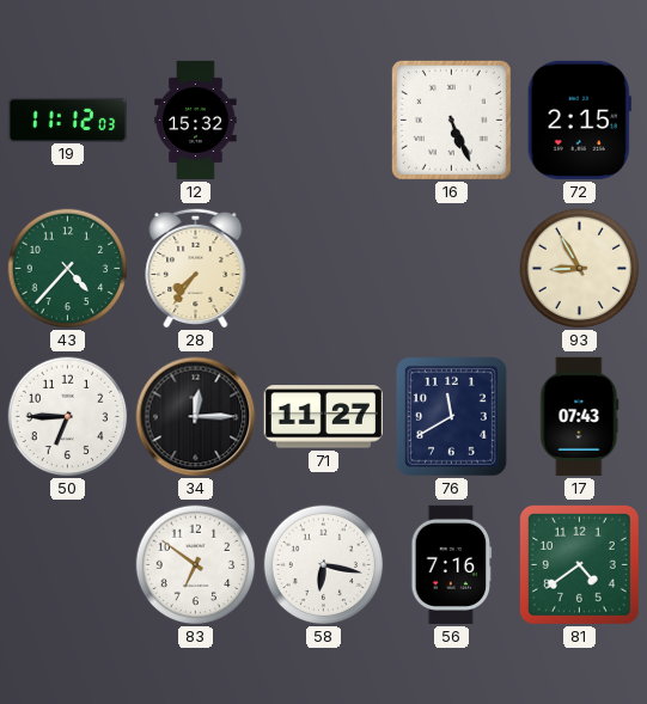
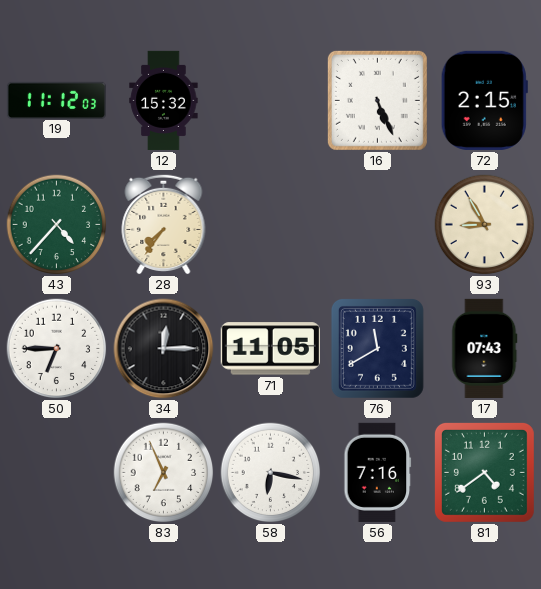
71: 11:27 -> 11:05 (270, 349)
83: 6:51 -> 6:56 (164, 473)
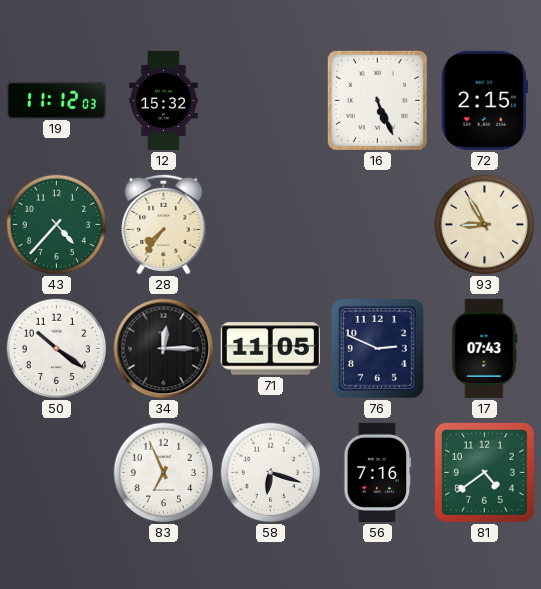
50: 6:45 -> 10:21 (57, 349)
76: 11:40 -> 2:49 (377, 348)
58: 6:17 -> 6:18 (271, 473)
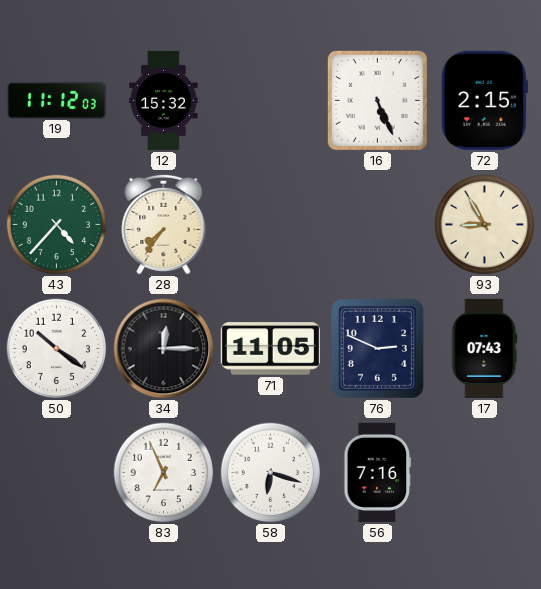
81: 4:39 -> none (484, 472)
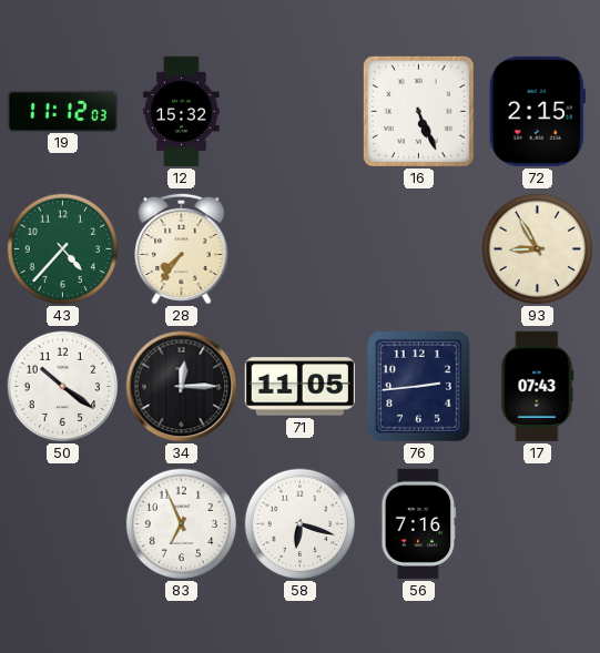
76: 2:49 -> 2:44 (418, 386)
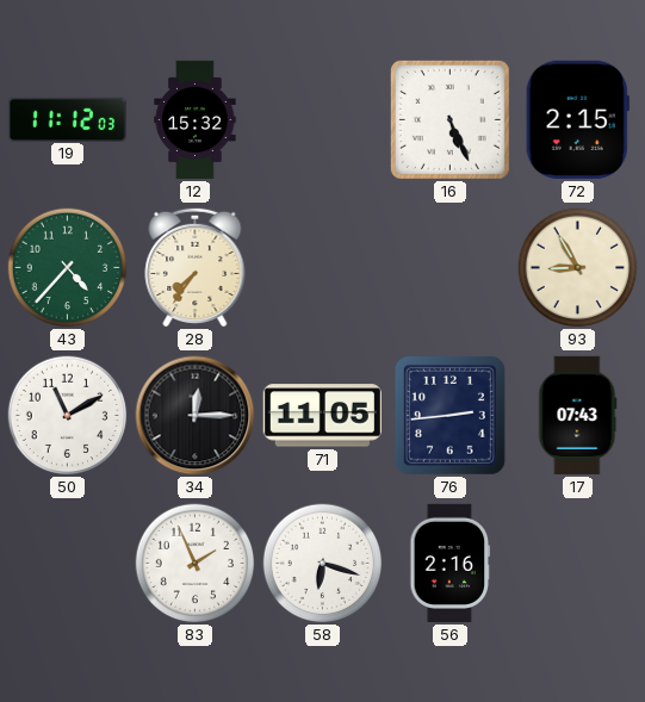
50: 10:21 -> 11:10 (68, 416)
83: 6:56 -> 1:56 (196, 564)
56: 7:16 -> 2:16 (451, 563)
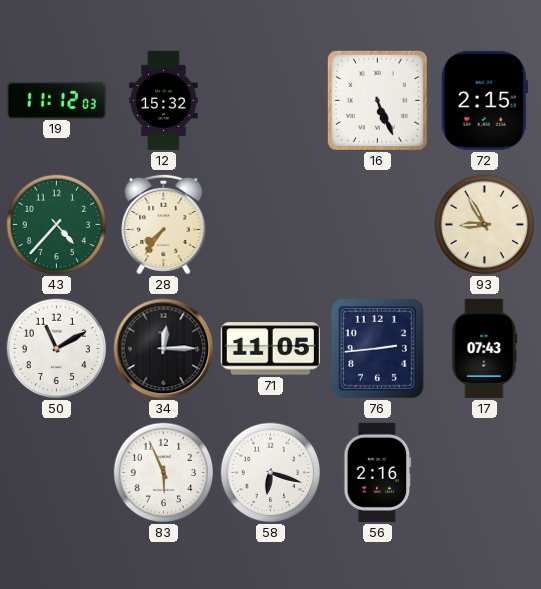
83: 1:56 -> 5:56 (164, 473)
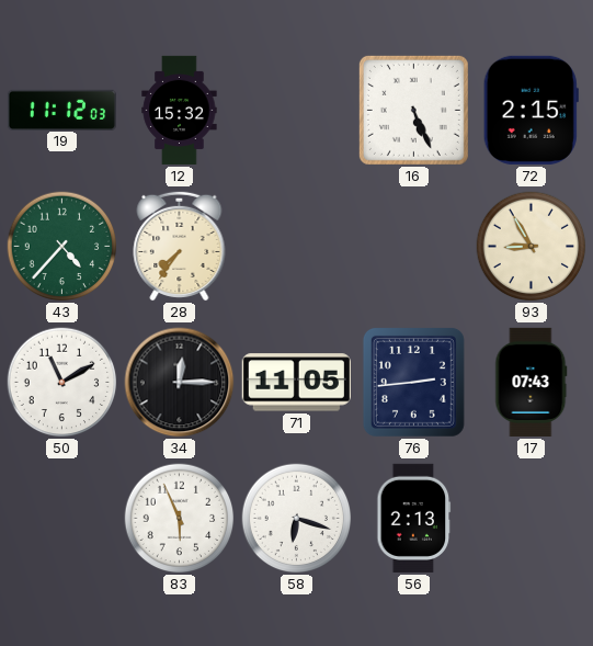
56: 2:16 -> 2:13 (414, 518)
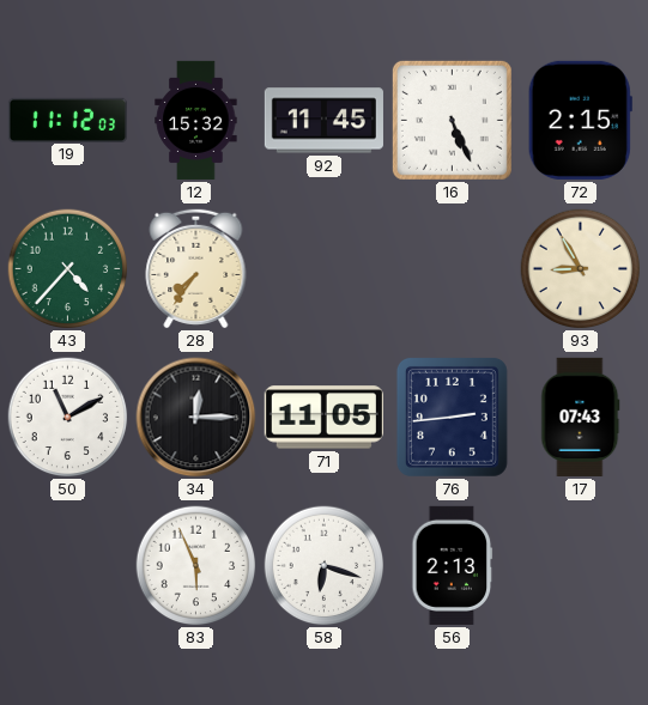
92: none -> 11:45 (323, 121)
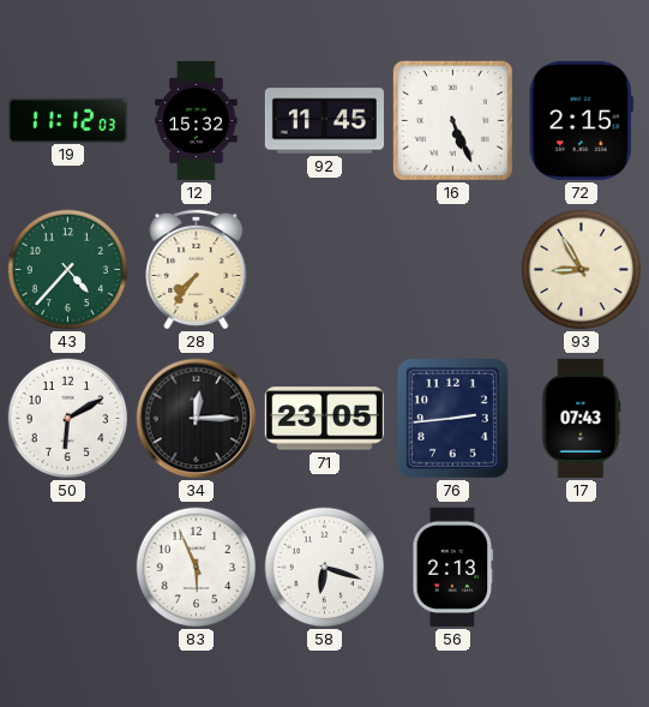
50: 11:10 -> 6:10 (68, 419)
71: 11:05 -> 23:05 (324, 419)
